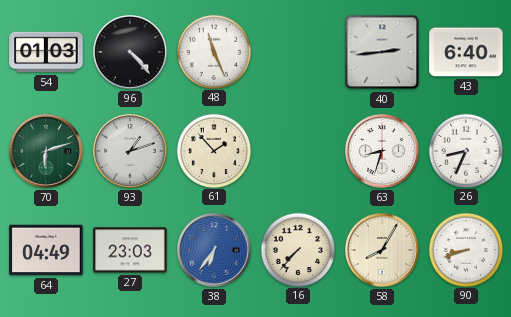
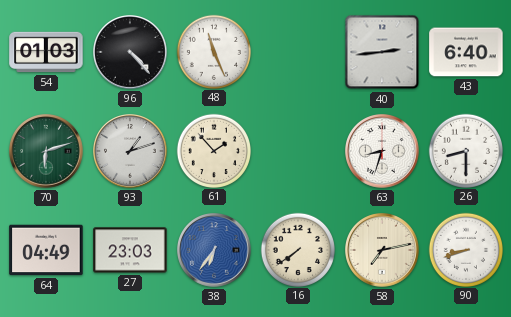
26: 8:34 -> 8:30 (465, 150)
16: 7:37 -> 7:39 (297, 249)
58: 8:05 -> 7:13 (383, 250)
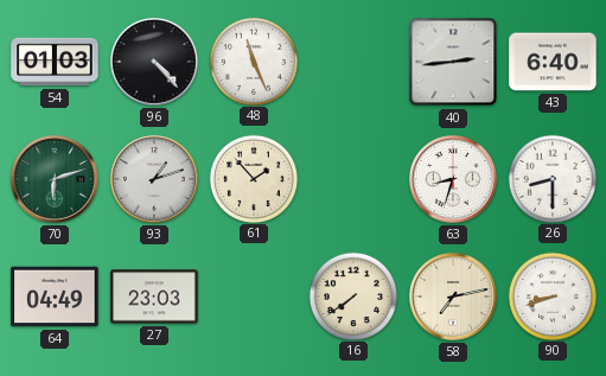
38: 6:36 -> none (215, 250)
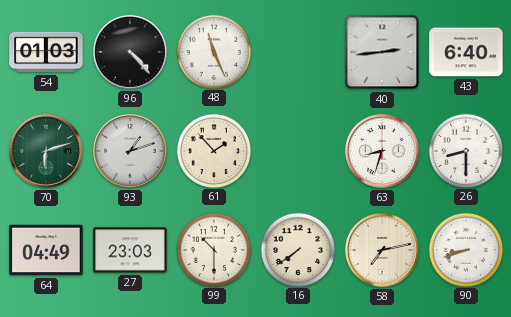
99: none -> 10:30 (213, 249)
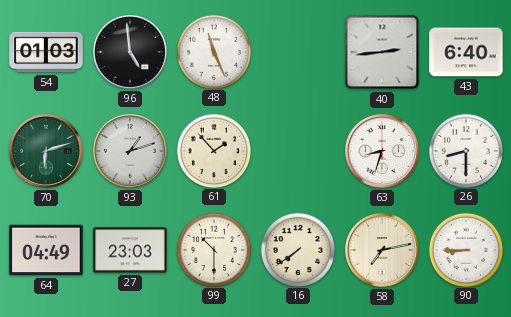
96: 4:23 -> 4:59 (131, 52)
90: 8:42 -> 8:45 (465, 249)
